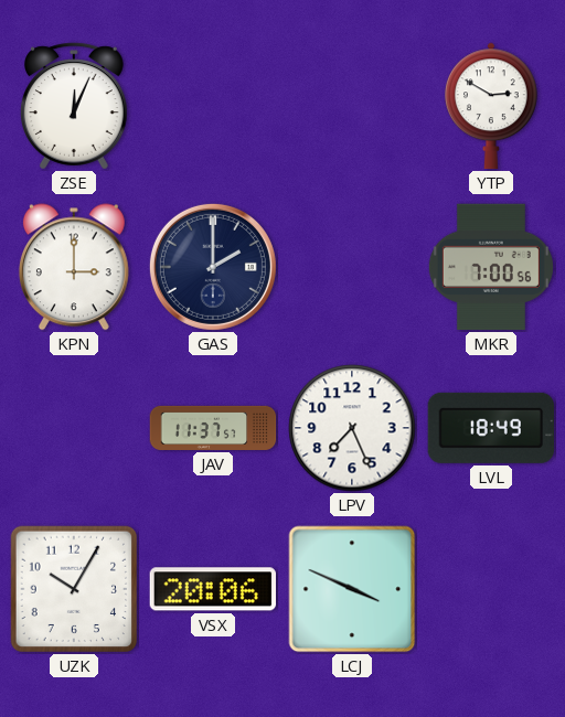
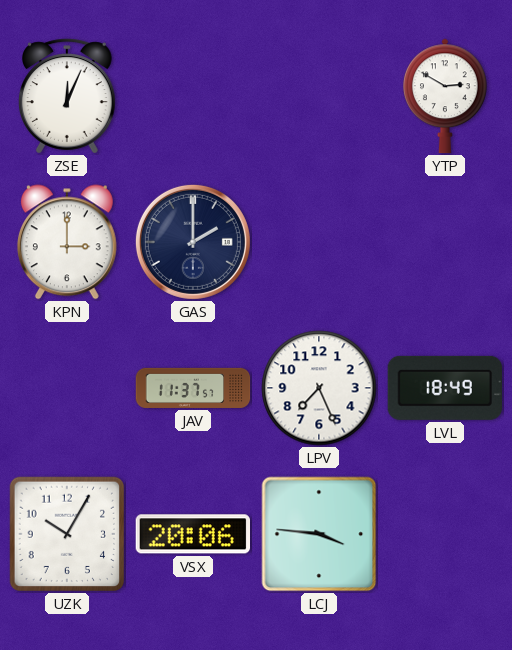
MKR: 7:00 -> none (491, 267)
LCJ: 3:49 -> 3:46 (319, 534)
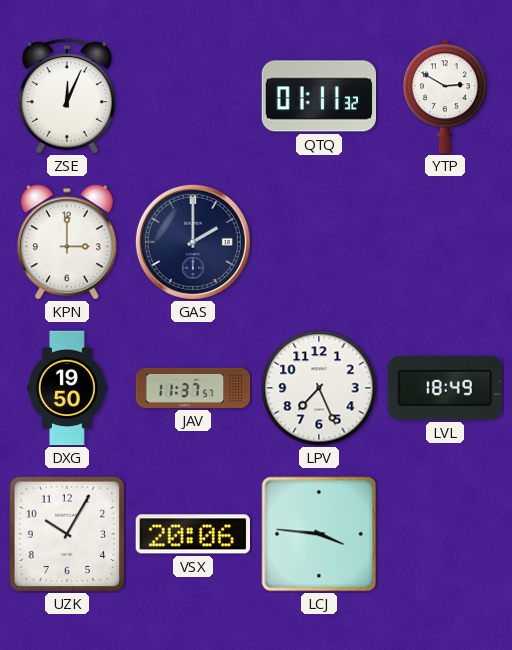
QTQ: none -> 01:11 (319, 96)
DXG: none -> 19:50 (68, 388)
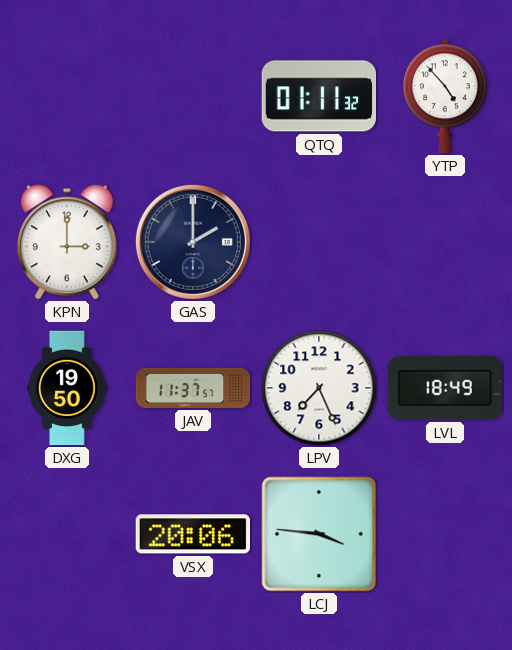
ZSE: 12:04 -> none (68, 96)
YTP: 2:50 -> 4:53 (446, 96)
UZK: 10:05 -> none (67, 534)
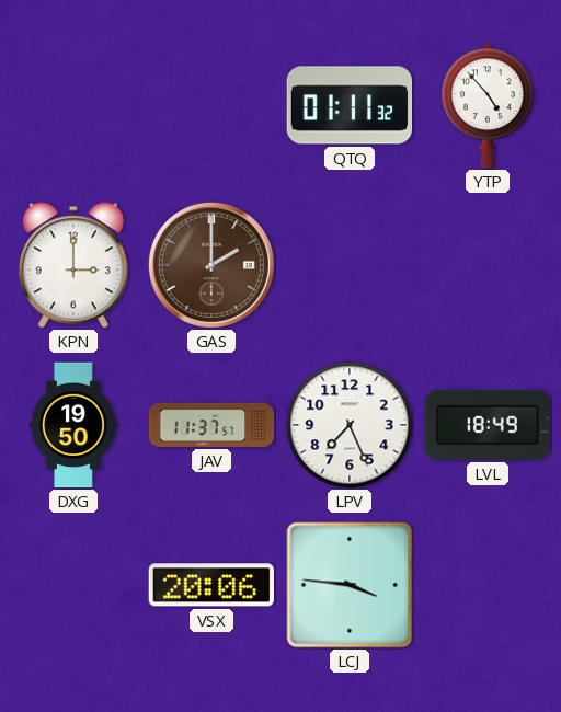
GAS dial: navy -> brown (211, 265)
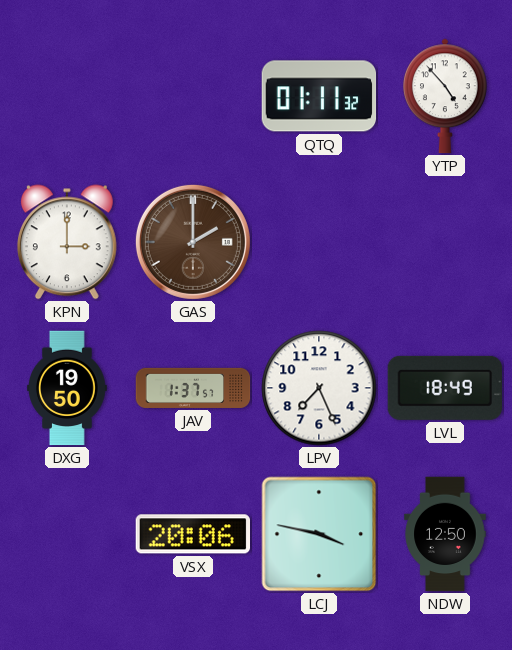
JAV: 11:37 -> 1:37 (193, 388)
LCJ: 3:46 -> 3:47 (319, 534)
NDW: none -> 12:50 (445, 534)
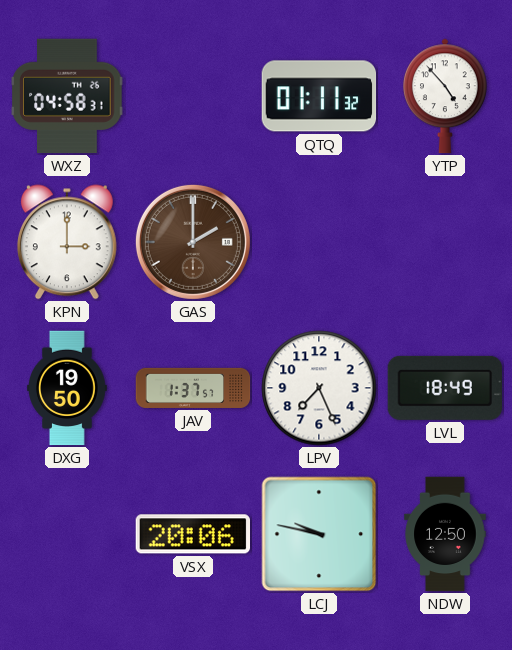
WXZ: none -> 04:58 (67, 96)
LCJ: 3:47 -> 9:47 (319, 534)
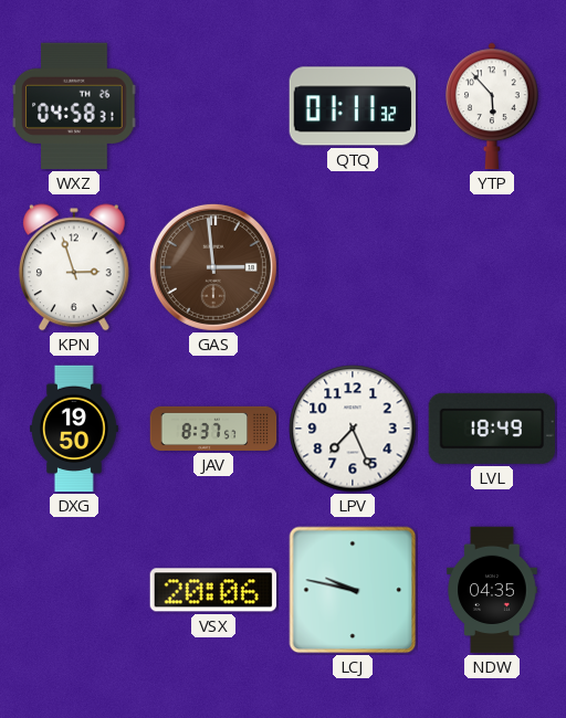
YTP: 4:53 -> 5:53 (493, 106)
KPN: 3:00 -> 2:57 (74, 267)
GAS: 2:00 -> 2:59 (213, 267)
JAV: 1:37 -> 8:37 (213, 429)
NDW: 12:50 -> 04:35 (492, 590)
